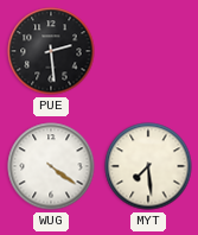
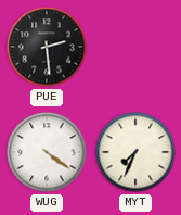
MYT: 7:29 -> 7:34 (135, 152)
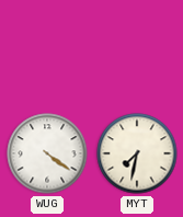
PUE: 2:29 -> none (47, 47)
MYT: 7:34 -> 7:32 (137, 153)
